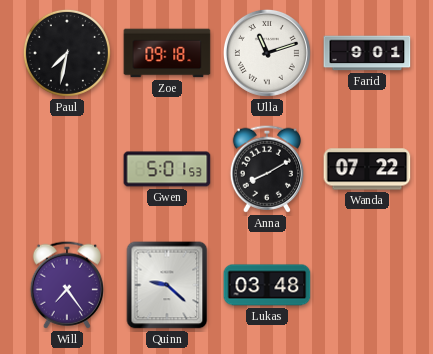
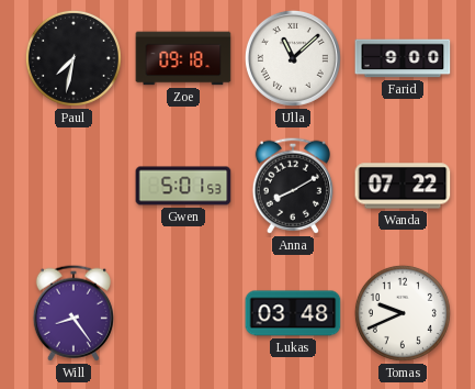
Ulla: 11:12 -> 11:08 (293, 58)
Farid: 9:01 -> 9:00 (403, 58)
Will: 7:24 -> 8:24 (73, 313)
Quinn: 9:22 -> none (167, 285)
Tomas: none -> 9:41 (403, 313)
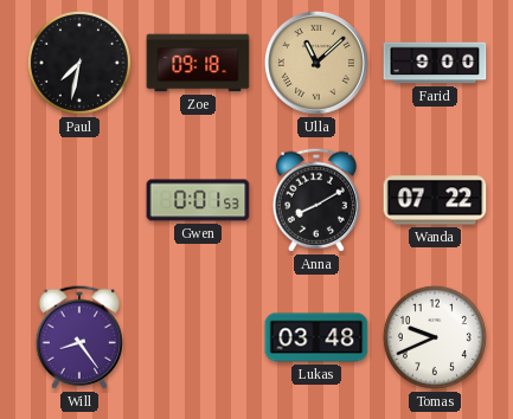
Ulla dial: white -> champagne (316, 63)
Gwen: 5:01 -> 0:01 (198, 200)
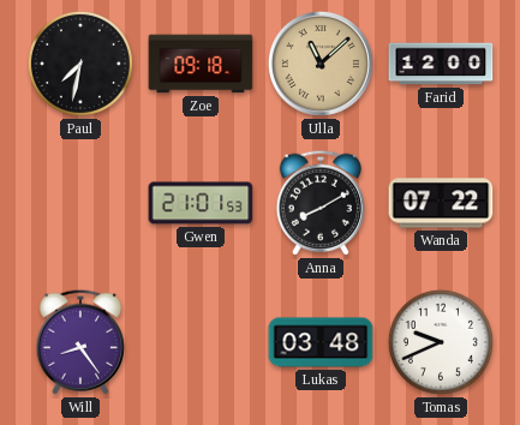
Farid: 9:00 -> 12:00 (441, 64)
Gwen: 0:01 -> 21:01 (201, 203)
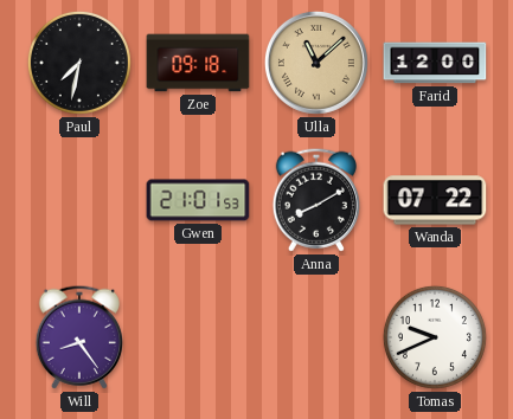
Lukas: 03:48 -> none (321, 342)
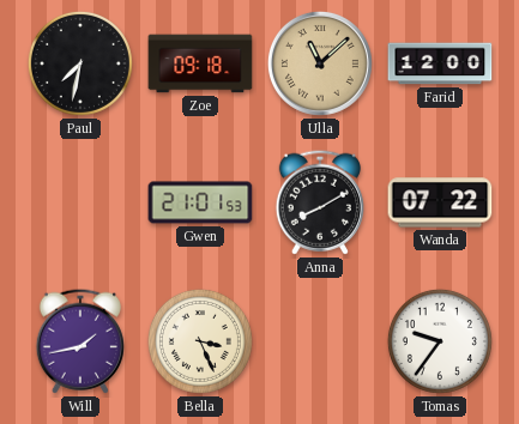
Will: 8:24 -> 1:43 (80, 341)
Bella: none -> 3:26 (200, 341)
Tomas: 9:41 -> 9:36 (440, 341)
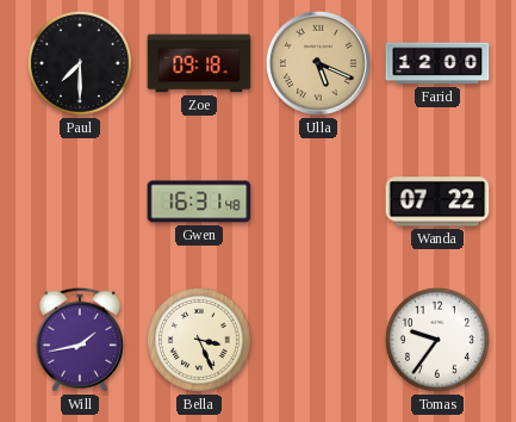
Paul: 7:32 -> 7:30 (80, 63)
Ulla: 11:08 -> 5:19 (318, 63)
Gwen: 21:01 -> 16:31 (199, 201)
Anna: 8:10 -> none (320, 202)
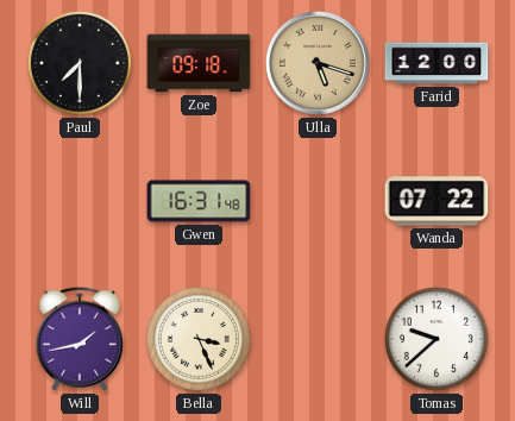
Ulla: 5:19 -> 5:18 (318, 63)
Tomas: 9:36 -> 9:38 (437, 339)
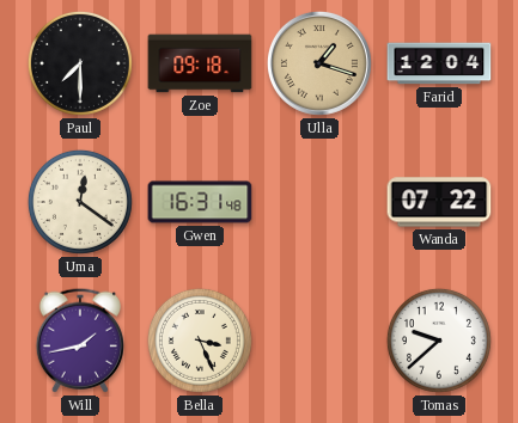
Ulla: 5:18 -> 1:18 (319, 63)
Farid: 12:00 -> 12:04 (439, 63)
Uma: none -> 12:21 (80, 202)
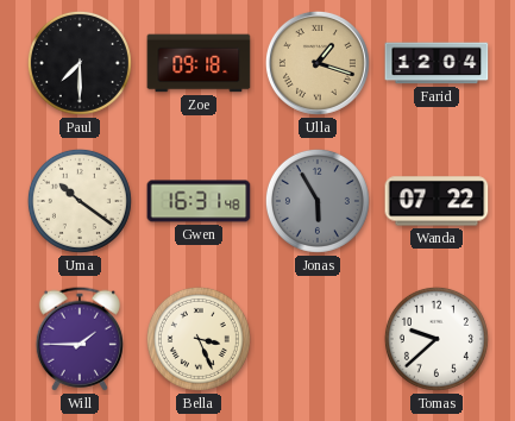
Uma: 12:21 -> 10:21 (80, 201)
Jonas: none -> 5:55 (318, 201)
Will: 1:43 -> 1:45 (80, 339)
